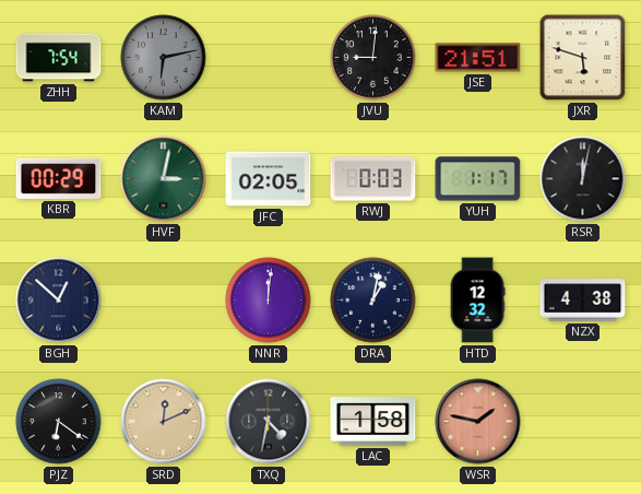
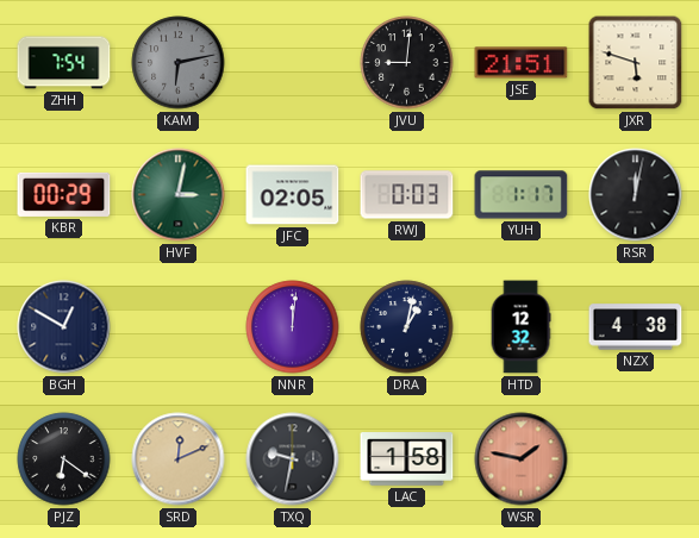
BGH: 12:52 -> 12:50 (64, 327)
TXQ: 4:32 -> 9:32 (293, 459)
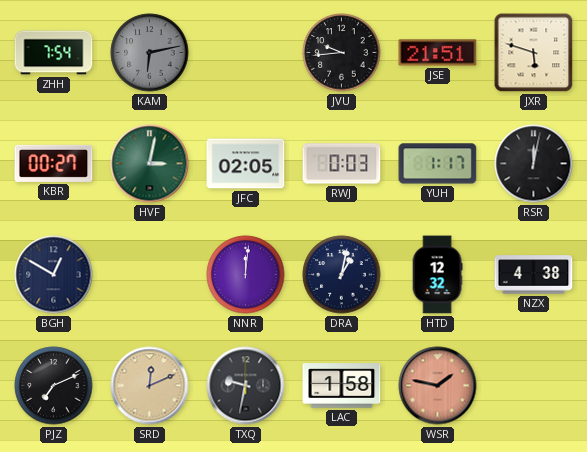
JVU: 9:01 -> 9:44 (342, 53)
KBR: 00:29 -> 00:27 (54, 163)
PJZ: 6:21 -> 7:11 (54, 386)
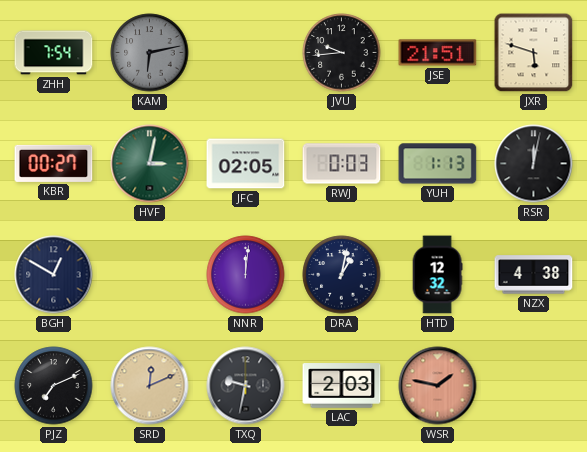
YUH: 1:17 -> 1:13 (438, 164)
LAC: 1:58 -> 2:03 (342, 386)
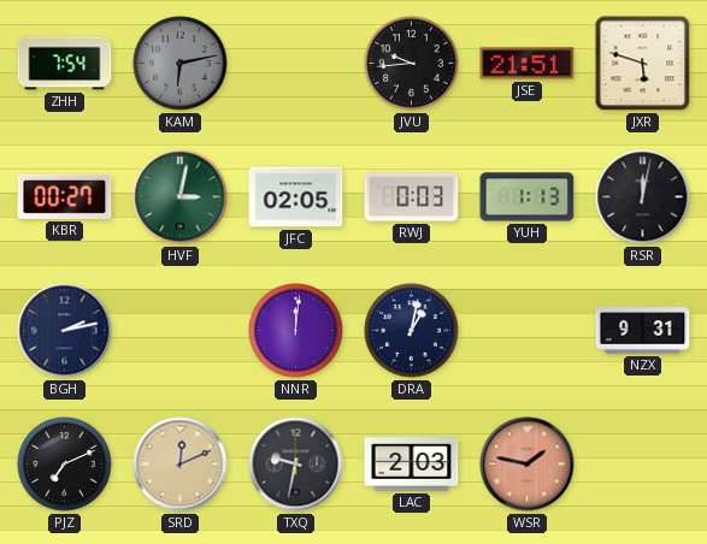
BGH: 12:50 -> 2:13 (65, 331)
HTD: 12:32 -> none (437, 275)
NZX: 4:38 -> 9:31 (643, 331)
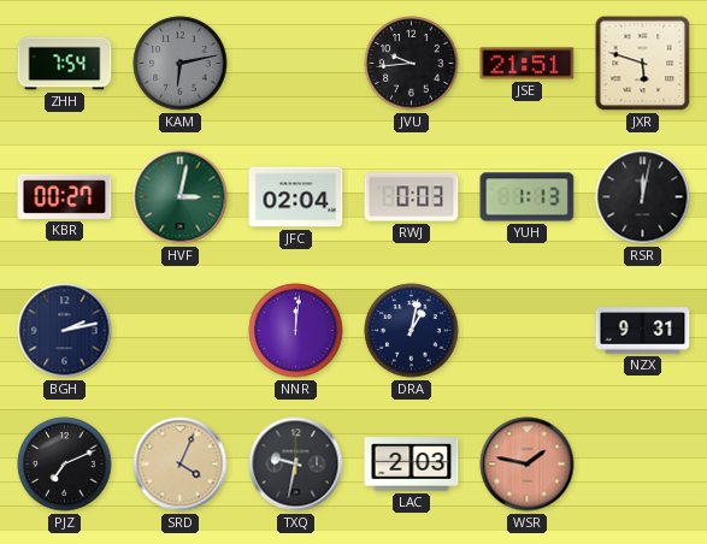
JFC: 02:05 -> 02:04 (296, 197)
SRD: 12:11 -> 4:04 (181, 465)
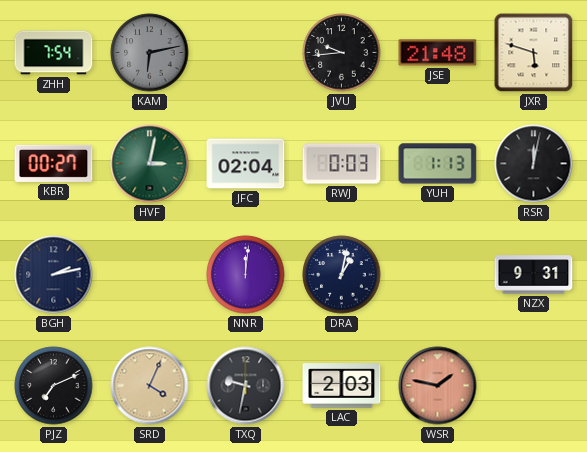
JSE: 21:51 -> 21:48 (438, 53)
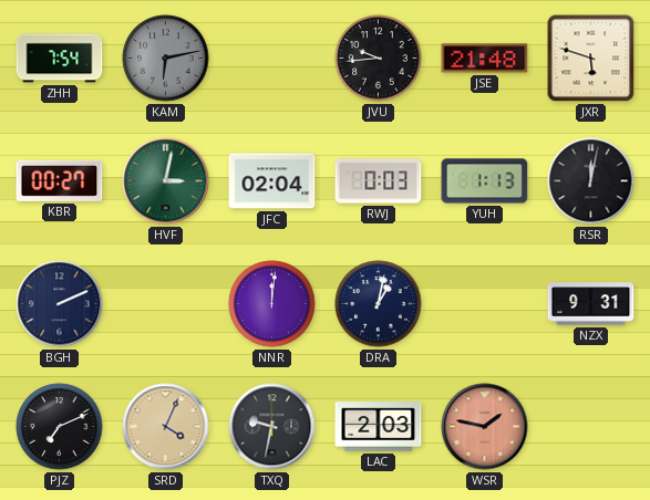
BGH: 2:13 -> 2:11 (60, 304)
